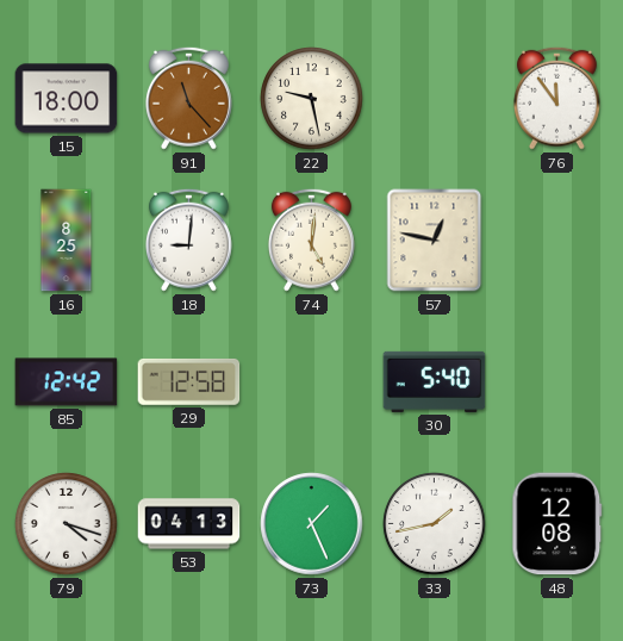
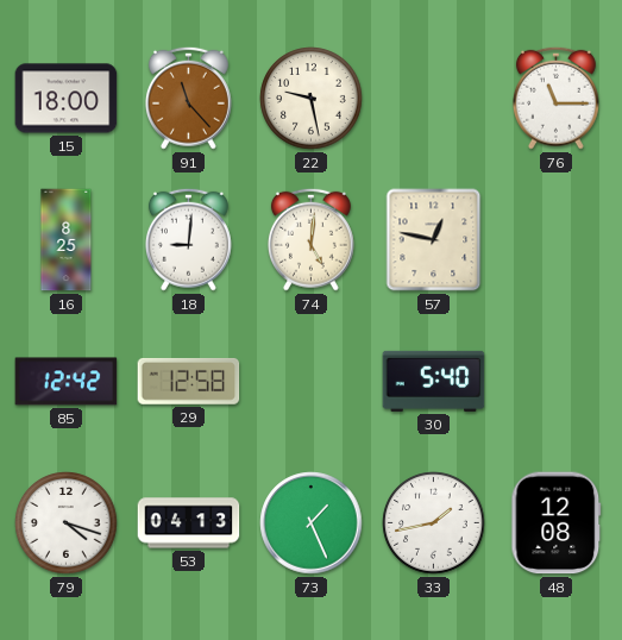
76: 11:54 -> 11:15 (555, 98)
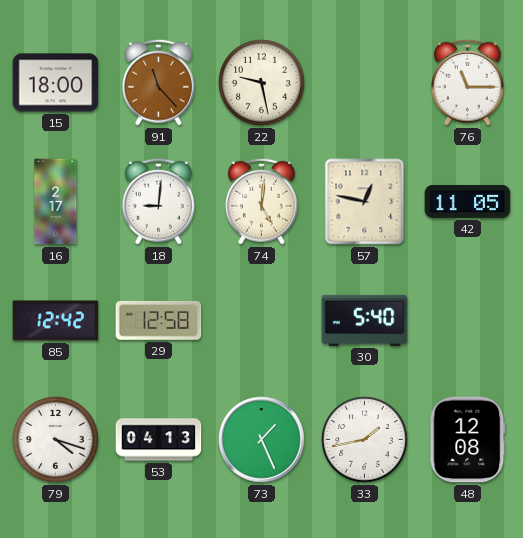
16: 8:25 -> 2:17 (56, 202)
42: none -> 11:05 (468, 201)
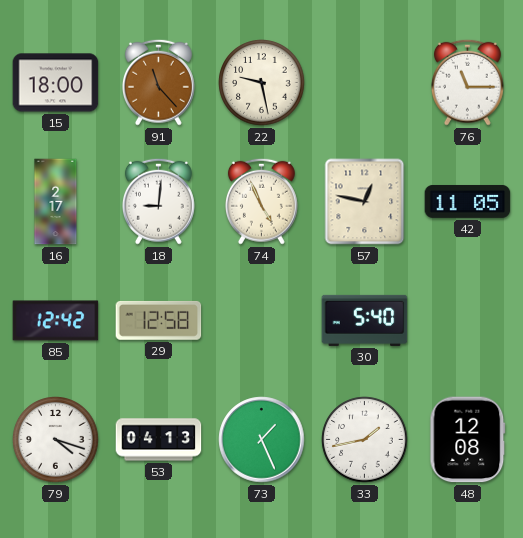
74: 5:01 -> 4:56 (261, 201)
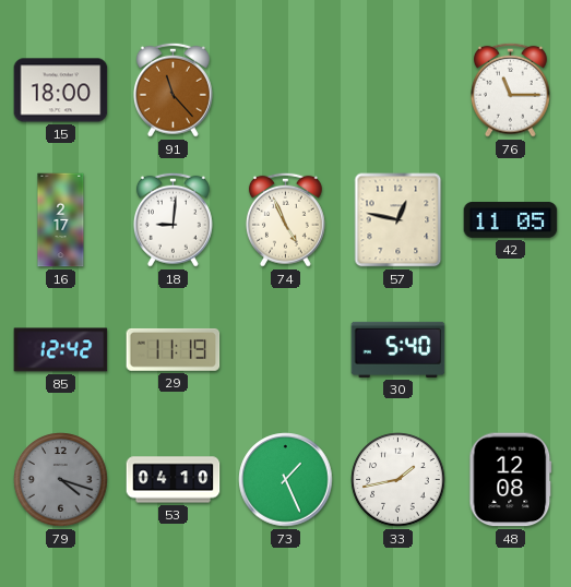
22: 9:28 -> none (262, 83)
29: 12:58 -> 11:19 (174, 349)
79 dial: white -> grey (61, 480)
53: 04:13 -> 04:10 (174, 480)
